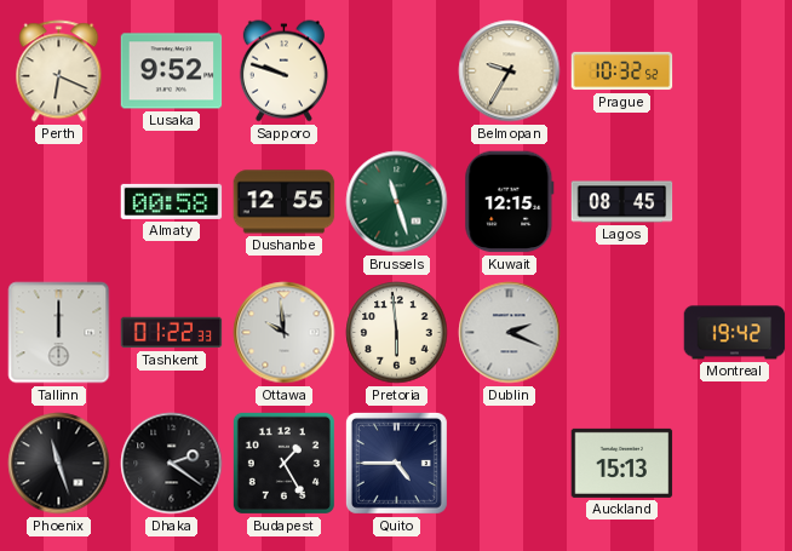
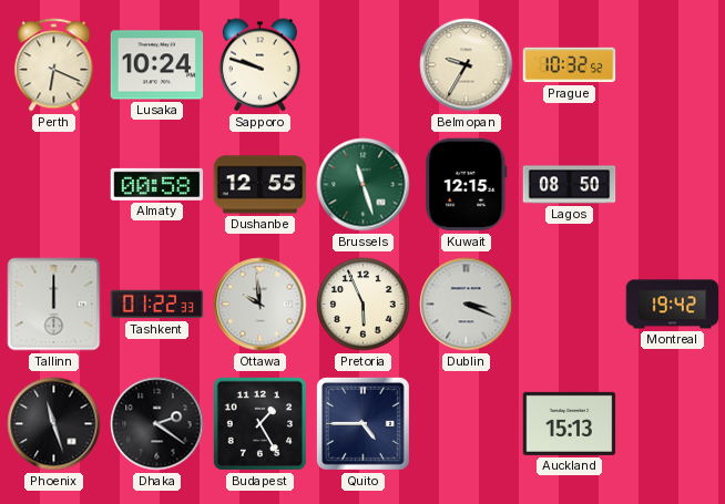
Lusaka: 9:52 -> 10:24 (157, 65)
Lagos: 08:45 -> 08:50 (570, 185)
Pretoria: 5:59 -> 5:56 (364, 305)
Dublin: 2:19 -> 3:19 (467, 305)
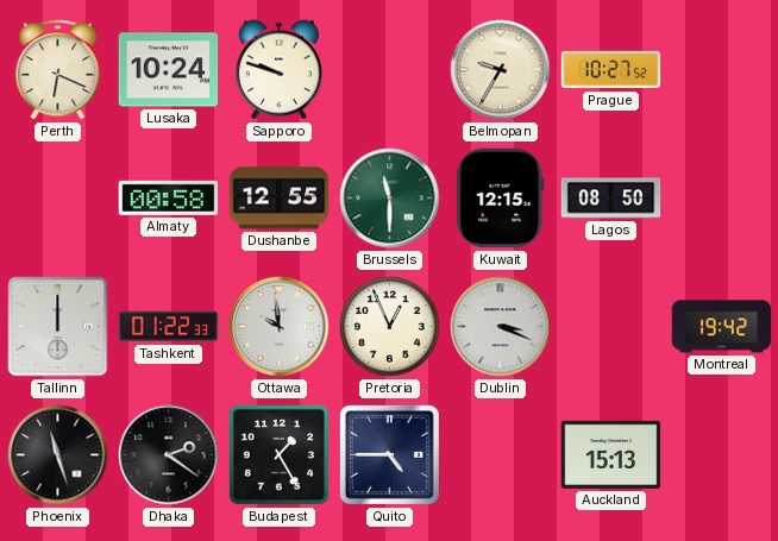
Prague: 10:32 -> 10:27 (611, 70)
Brussels: 11:27 -> 11:30 (390, 199)
Pretoria: 5:56 -> 12:56 (390, 327)
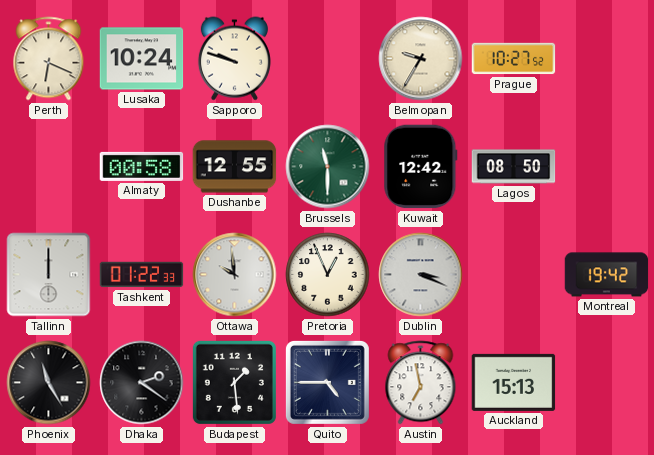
Kuwait: 12:15 -> 12:42 (421, 167)
Phoenix: 11:27 -> 11:25 (49, 383)
Budapest: 1:25 -> 1:29 (234, 382)
Austin: none -> 6:58 (421, 383)
